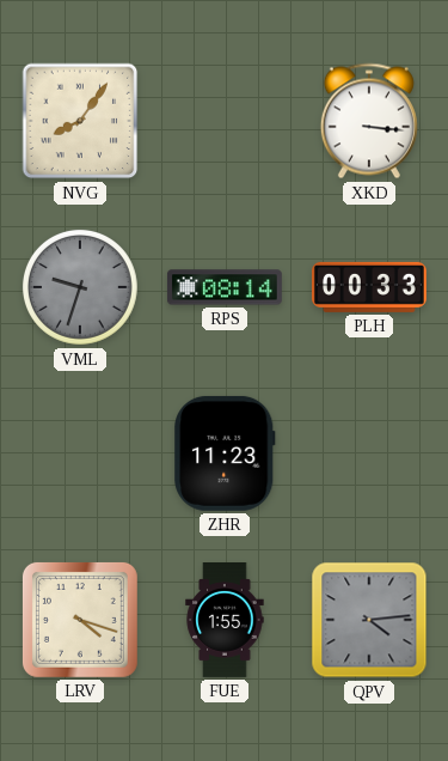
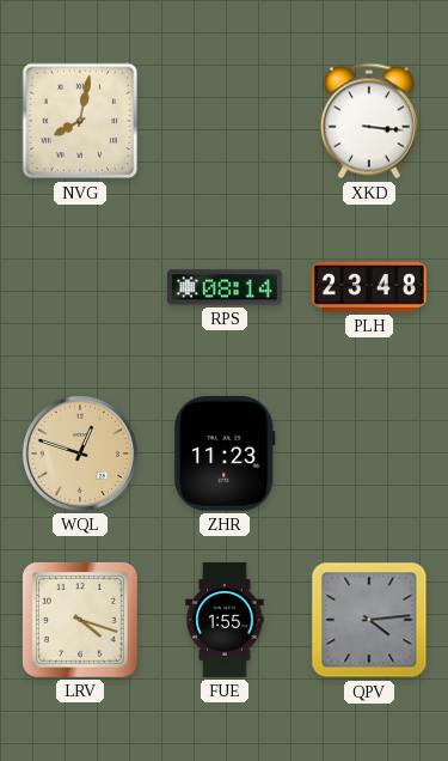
NVG: 8:06 -> 8:02 (80, 121)
VML: 9:33 -> none (81, 288)
PLH: 00:33 -> 23:48 (369, 287)
WQL: none -> 12:48 (80, 453)
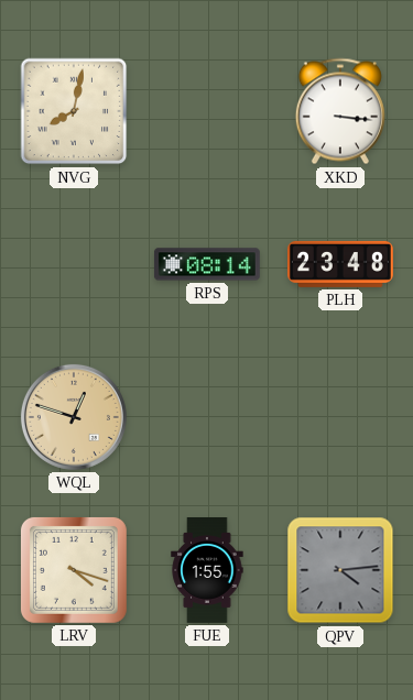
ZHR: 11:23 -> none (225, 453)
